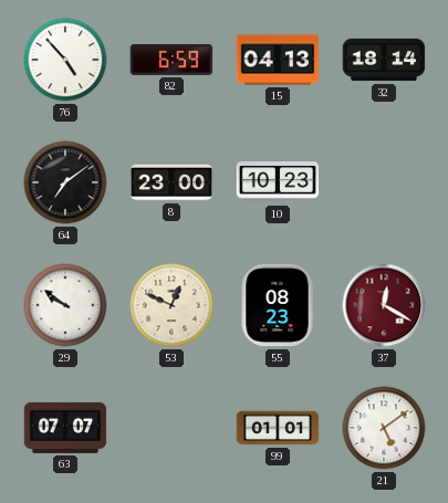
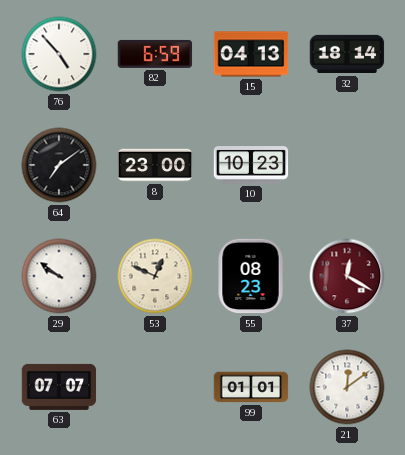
21: 5:09 -> 12:09 (347, 387)
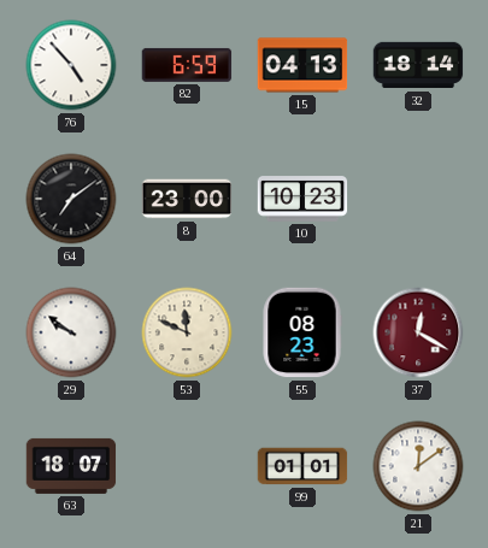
53: 12:49 -> 11:49 (187, 332)
63: 07:07 -> 18:07 (71, 466)
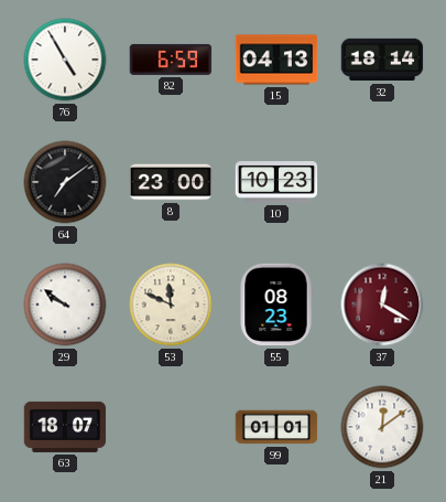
76: 4:53 -> 4:55 (65, 60)
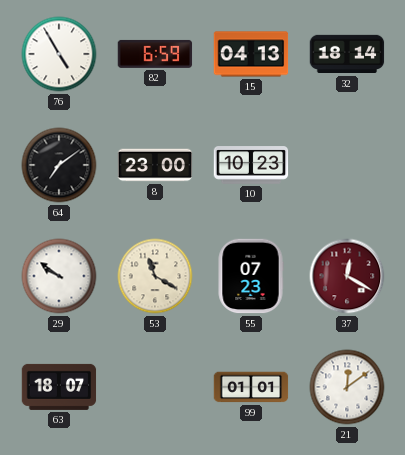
53: 11:49 -> 11:20 (155, 276)
55: 08:23 -> 07:23 (251, 276)
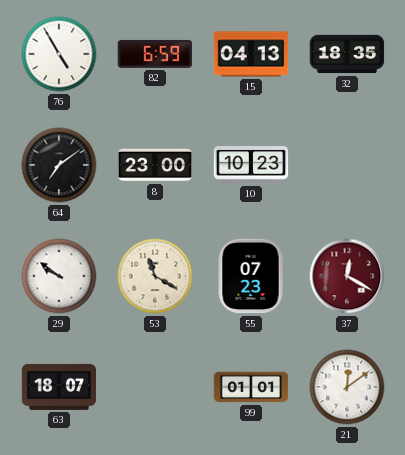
32: 18:14 -> 18:35 (347, 54)
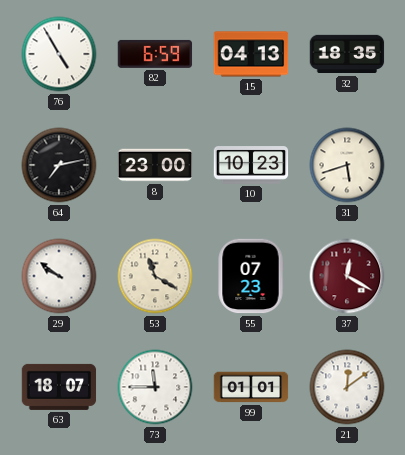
64: 7:09 -> 7:13 (59, 165)
31: none -> 5:42 (347, 165)
73: none -> 11:45 (155, 387)
